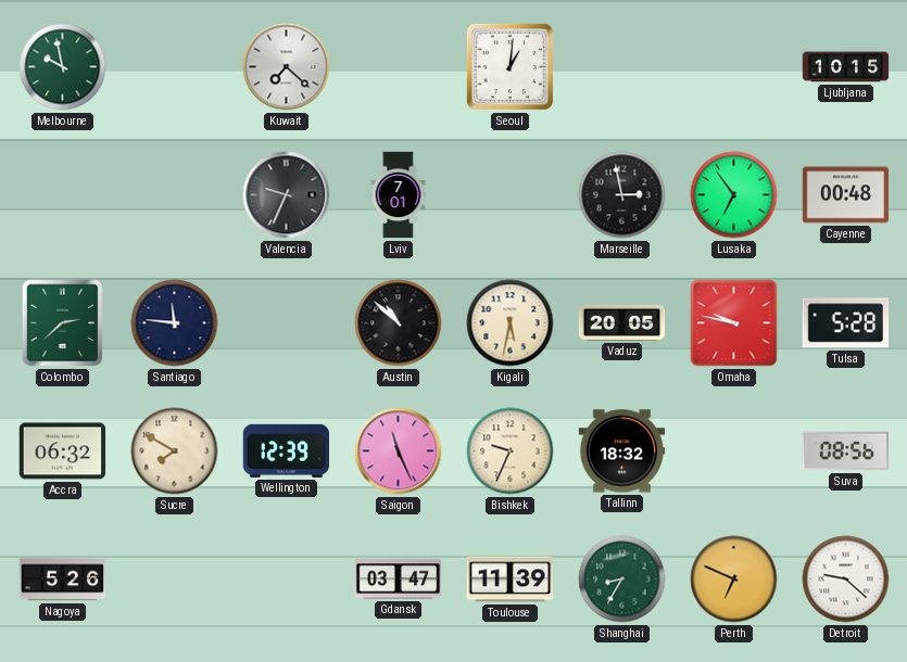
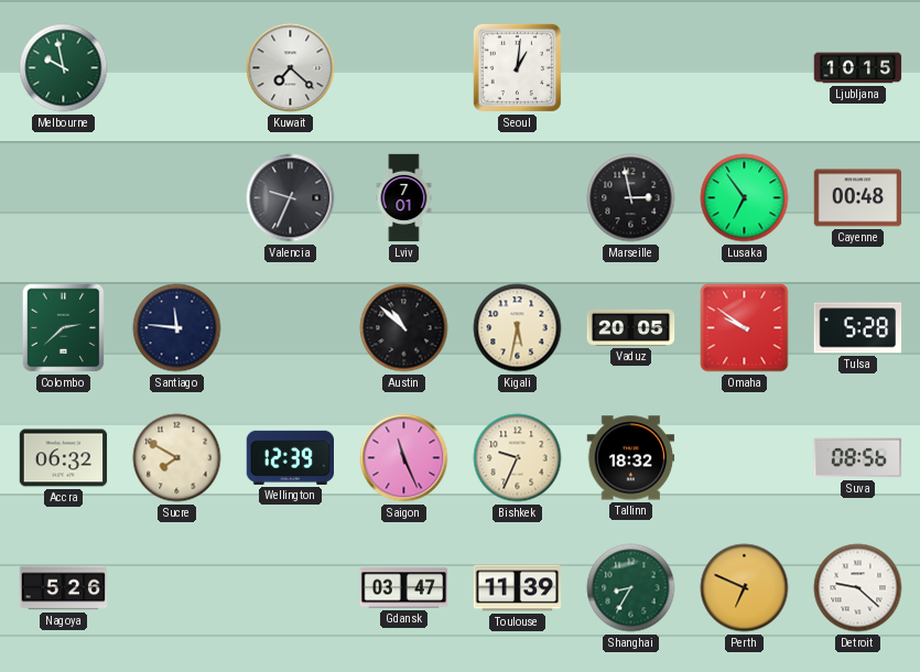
Omaha: 9:47 -> 9:51 (745, 328)
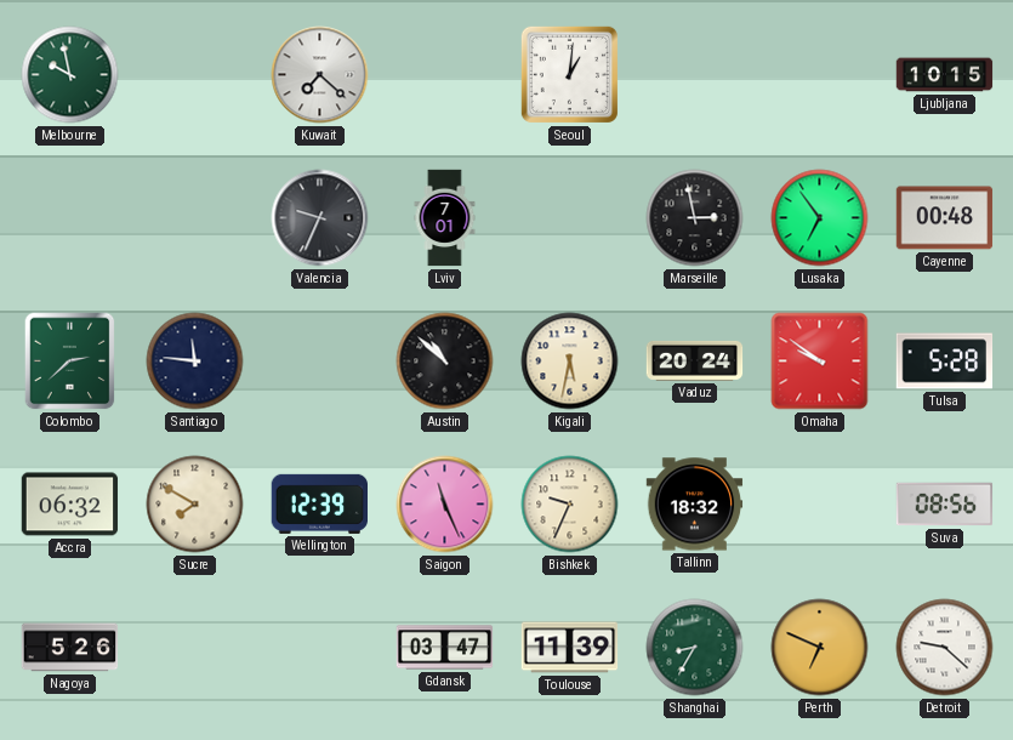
Vaduz: 20:05 -> 20:24 (695, 360)
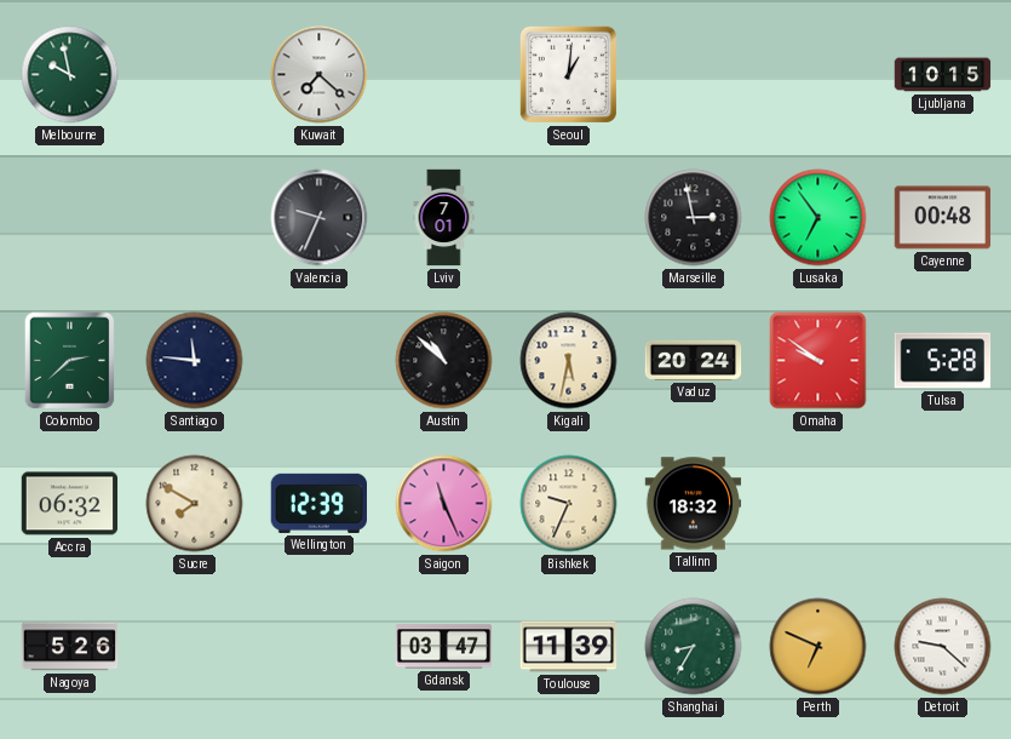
Suva: 08:56 -> none (945, 505)
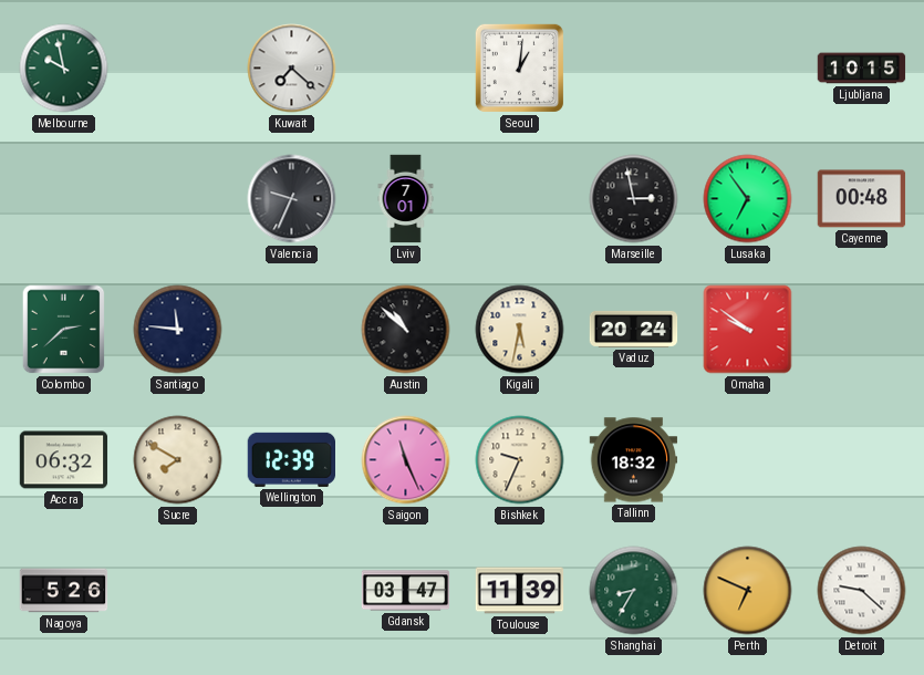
Tulsa: 5:28 -> none (943, 361)
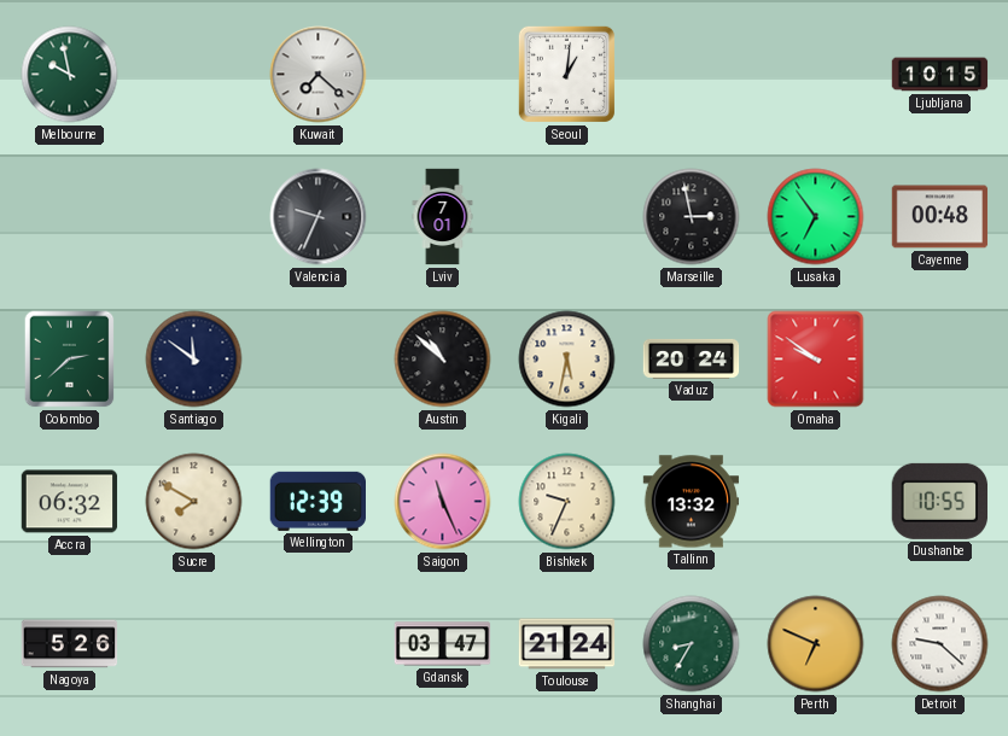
Santiago: 11:46 -> 11:51 (194, 360)
Tallinn: 18:32 -> 13:32 (692, 502)
Dushanbe: none -> 10:55 (939, 501)
Toulouse: 11:39 -> 21:24 (567, 644)
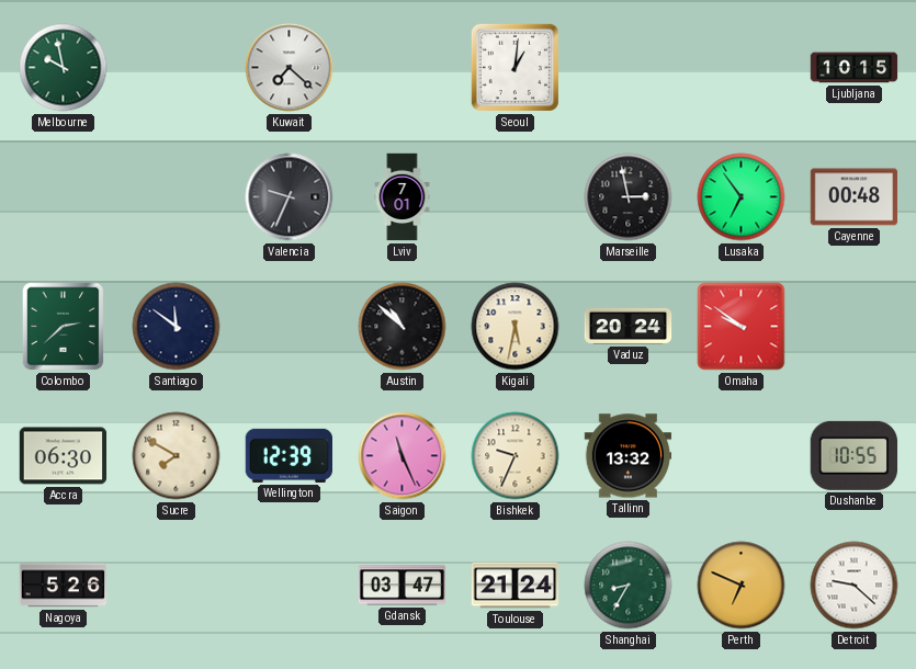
Accra: 06:32 -> 06:30 (64, 456)
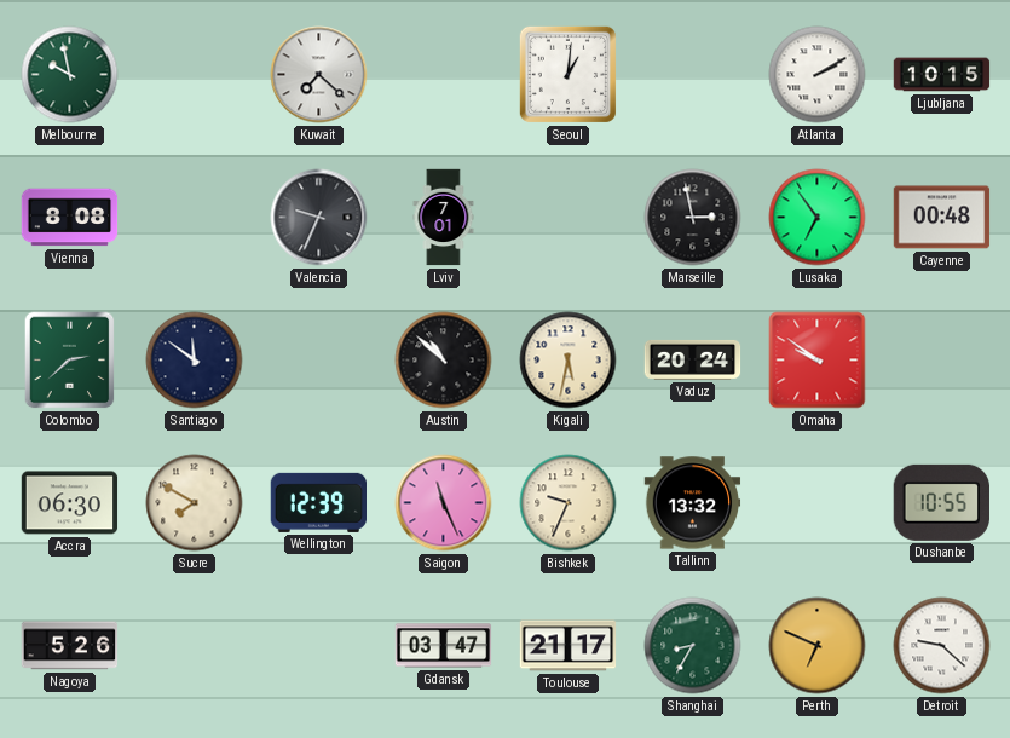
Atlanta: none -> 2:10 (818, 75)
Vienna: none -> 8:08 (70, 218)
Toulouse: 21:24 -> 21:17 (569, 646)
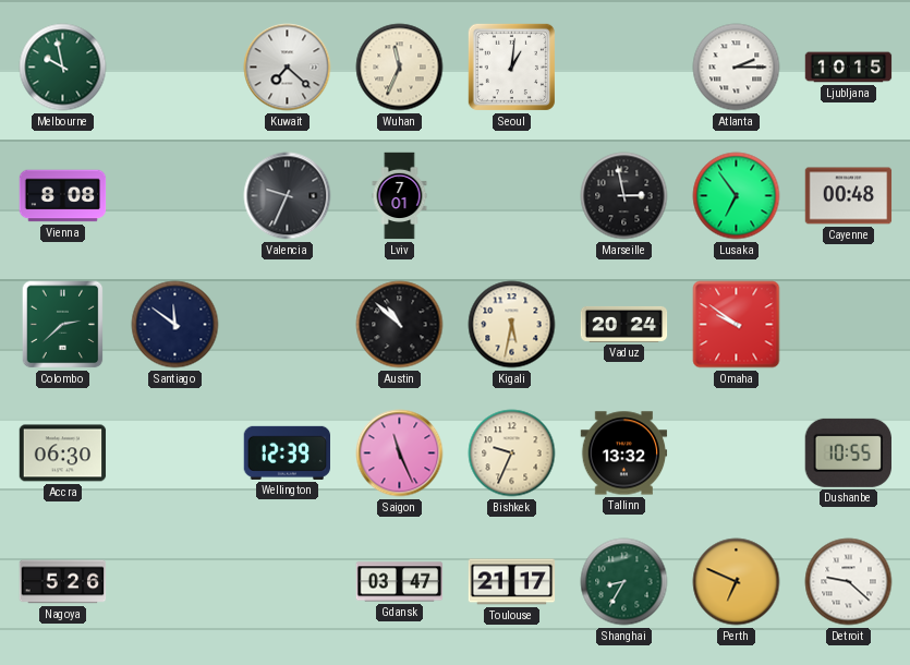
Wuhan: none -> 11:34 (400, 68)
Atlanta: 2:10 -> 2:15 (737, 68)
Sucre: 7:50 -> none (195, 503)
